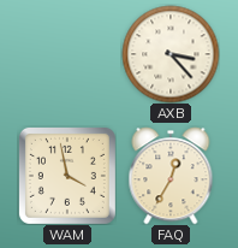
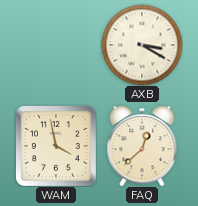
AXB: 3:23 -> 3:20 (142, 45)
FAQ: 12:35 -> 12:38 (142, 146)
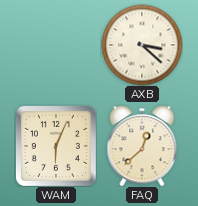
AXB: 3:20 -> 3:22 (142, 45)
WAM: 3:58 -> 6:04 (56, 146)
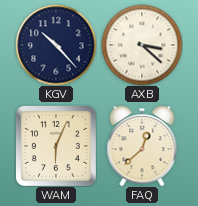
KGV: none -> 10:23 (56, 45)
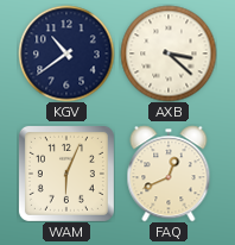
KGV: 10:23 -> 10:39 (66, 54)
FAQ: 12:38 -> 12:41 (169, 174)
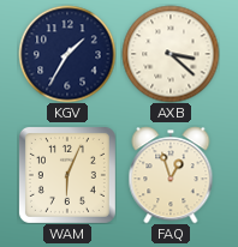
KGV: 10:39 -> 1:35 (67, 54)
FAQ: 12:41 -> 12:57 (171, 175)
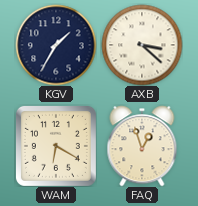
WAM: 6:04 -> 6:20 (56, 146)
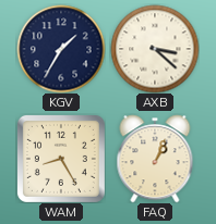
WAM: 6:20 -> 8:25 (61, 159)
FAQ: 12:57 -> 1:04 (155, 159)
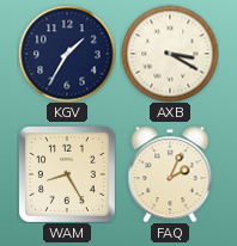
AXB: 3:22 -> 3:20 (170, 54)
FAQ: 1:04 -> 2:04 (170, 174)
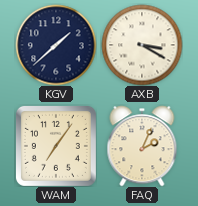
KGV: 1:35 -> 1:38 (56, 45)
WAM: 8:25 -> 7:06 (56, 146)
